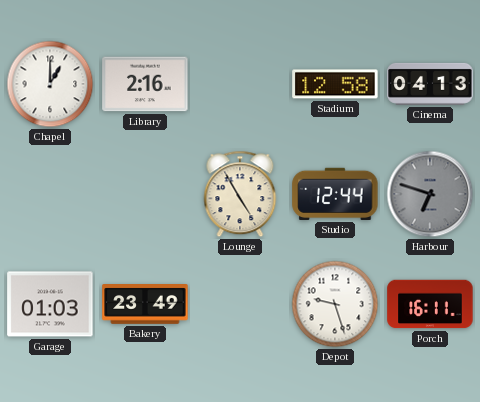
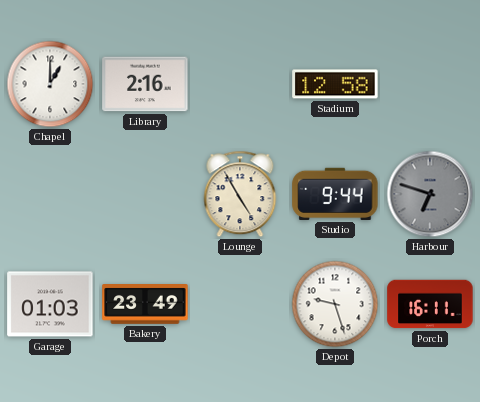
Cinema: 04:13 -> none (430, 84)
Studio: 12:44 -> 9:44 (335, 194)
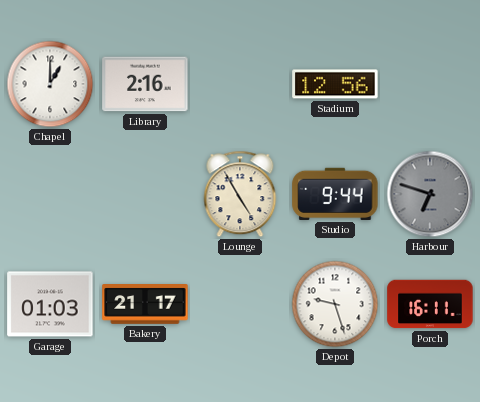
Stadium: 12:58 -> 12:56 (335, 84)
Bakery: 23:49 -> 21:17 (145, 304)
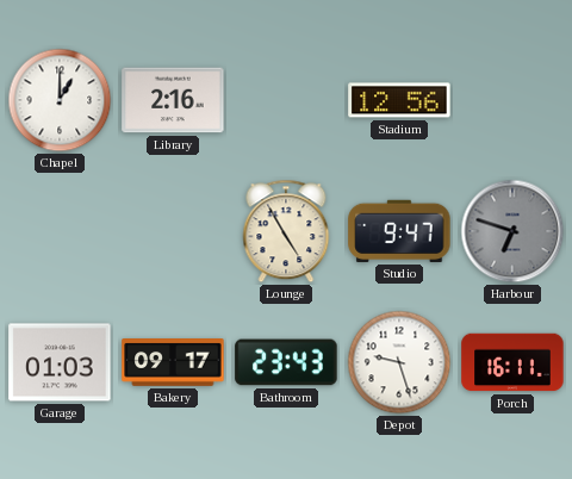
Studio: 9:44 -> 9:47 (399, 231)
Bakery: 21:17 -> 09:17 (173, 362)
Bathroom: none -> 23:43 (286, 362)
